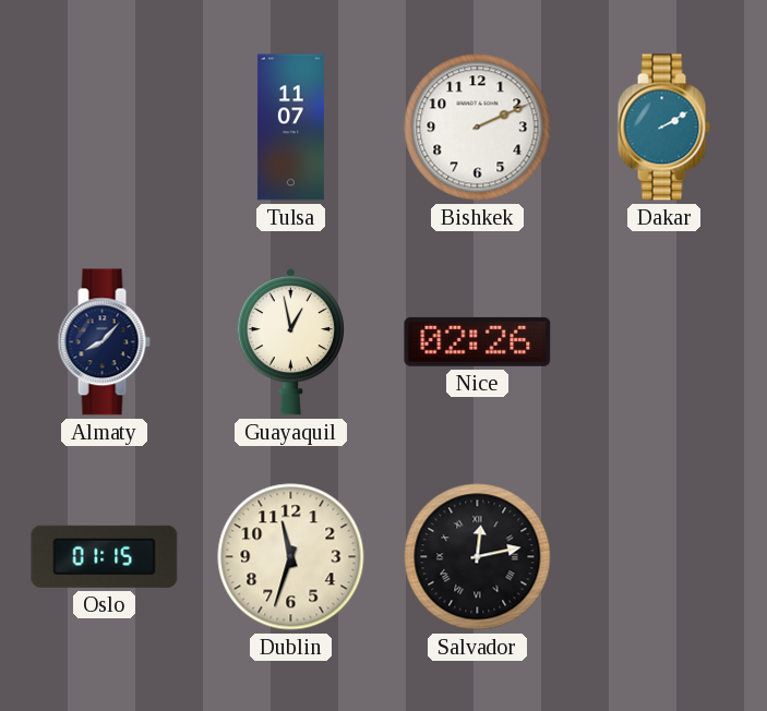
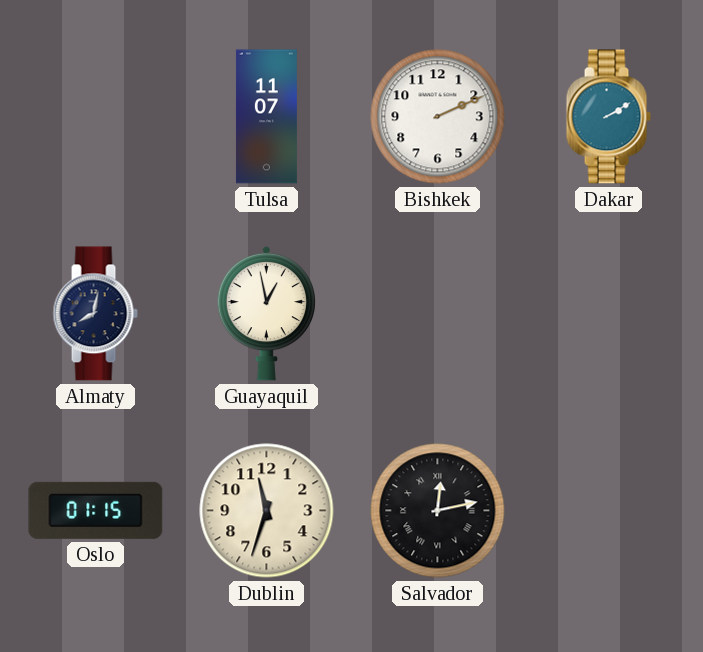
Almaty: 8:07 -> 8:02 (95, 314)
Nice: 02:26 -> none (478, 341)
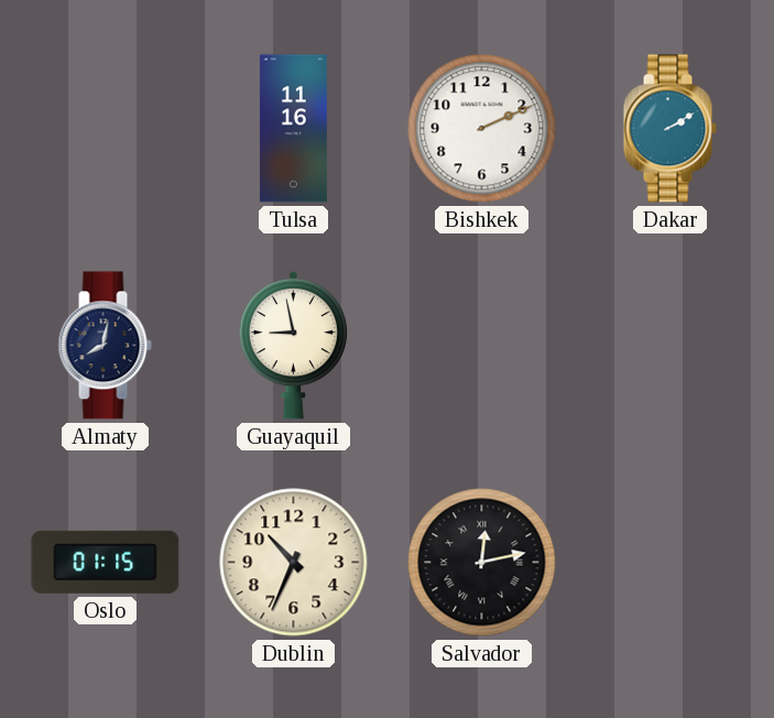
Tulsa: 11:07 -> 11:16 (293, 129)
Guayaquil: 12:58 -> 8:58 (294, 345)
Dublin: 11:33 -> 10:34 (294, 563)
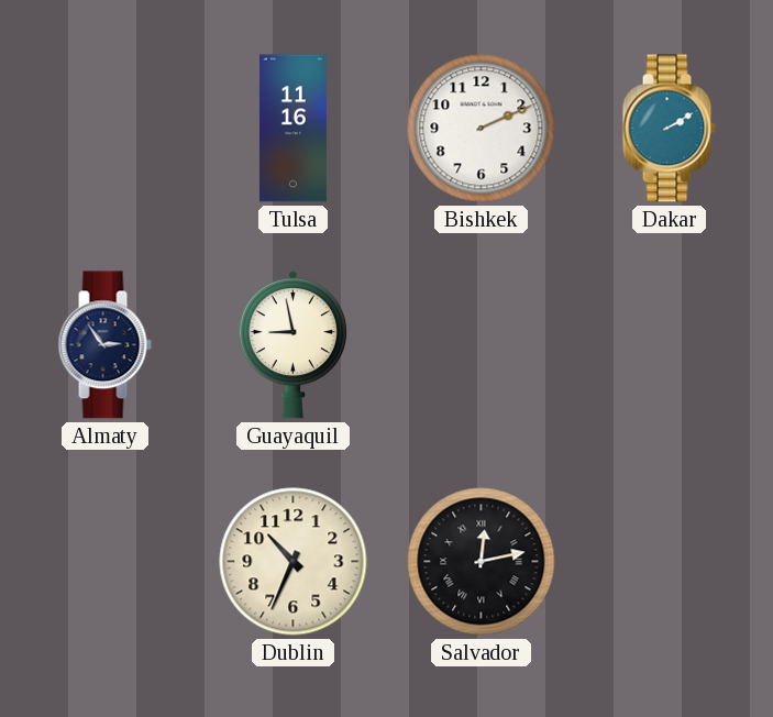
Almaty: 8:02 -> 2:54 (104, 345)
Oslo: 01:15 -> none (106, 562)
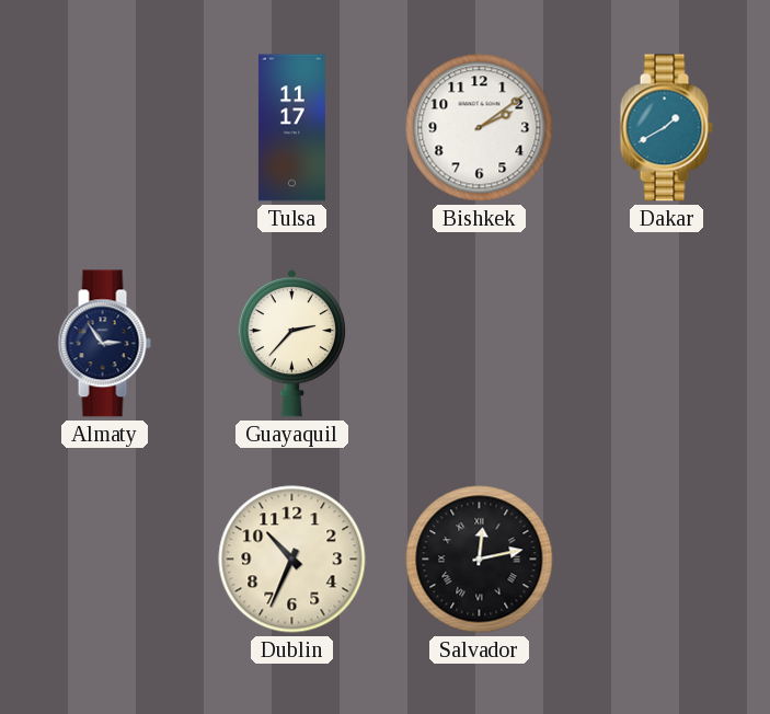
Tulsa: 11:16 -> 11:17 (291, 128)
Bishkek: 2:11 -> 2:09 (480, 128)
Dakar: 2:10 -> 1:40 (666, 128)
Guayaquil: 8:58 -> 2:37 (292, 343)
